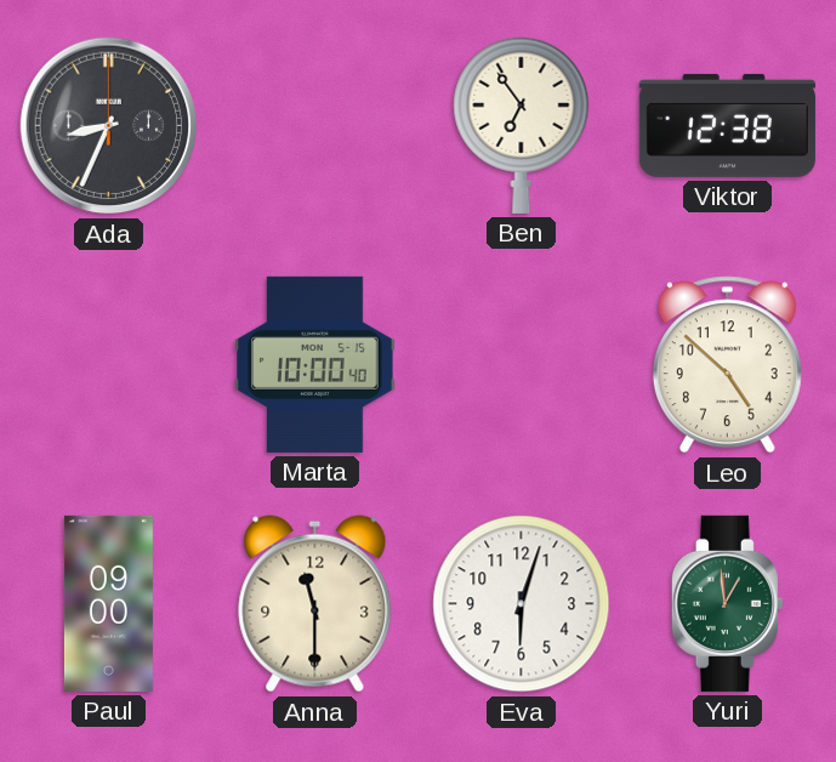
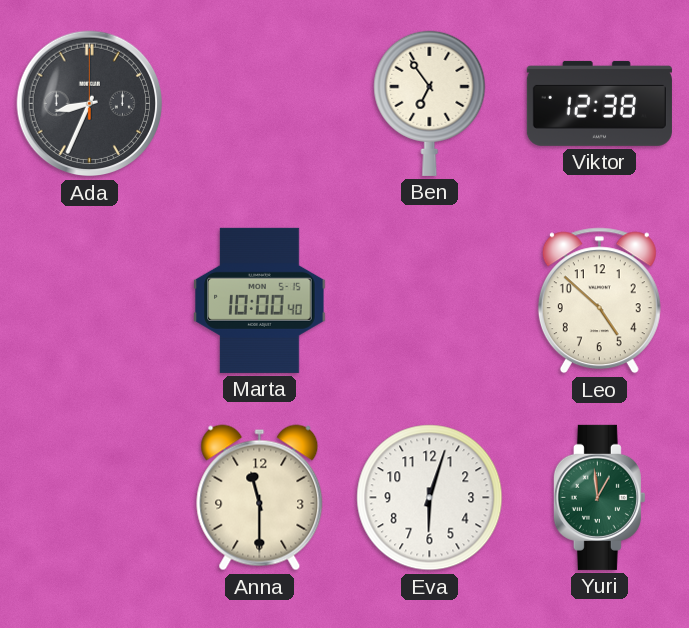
Paul: 09:00 -> none (108, 603)
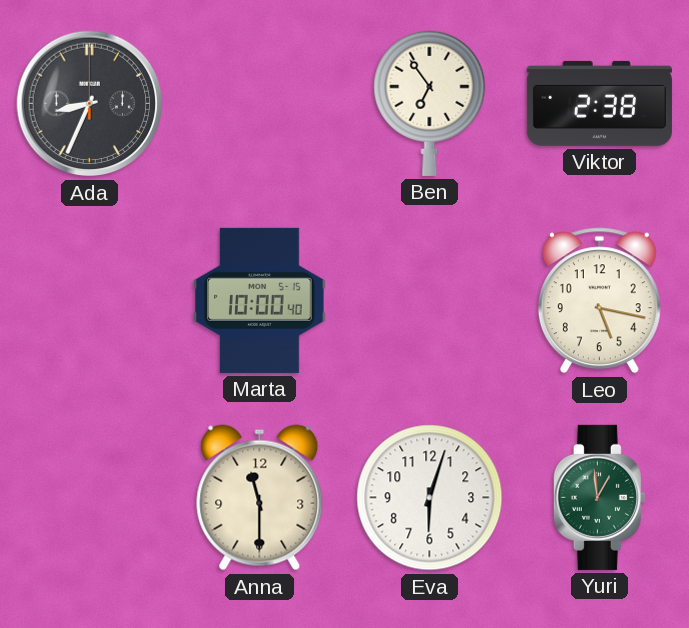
Viktor: 12:38 -> 2:38 (599, 103)
Leo: 4:52 -> 5:17 (599, 301)
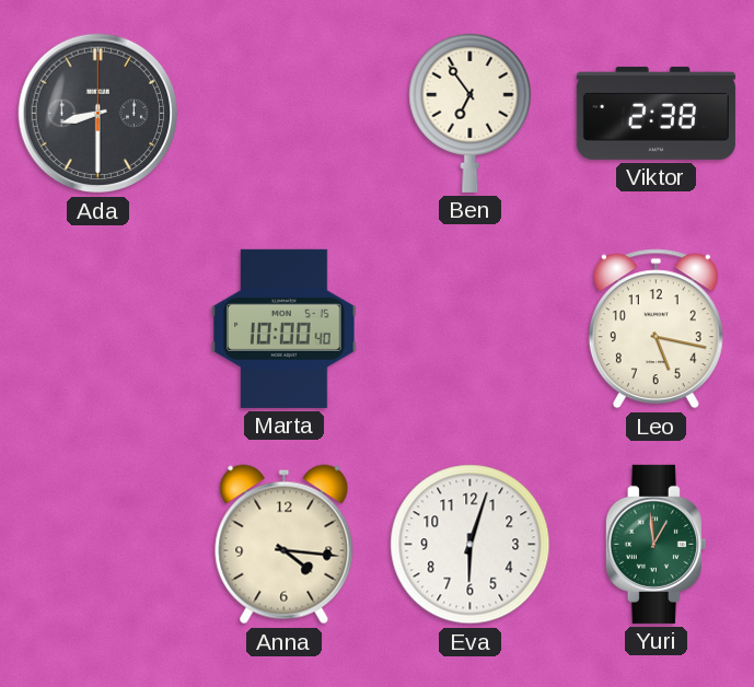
Ada: 8:34 -> 8:30 (98, 114)
Anna: 11:30 -> 4:16 (285, 545)
